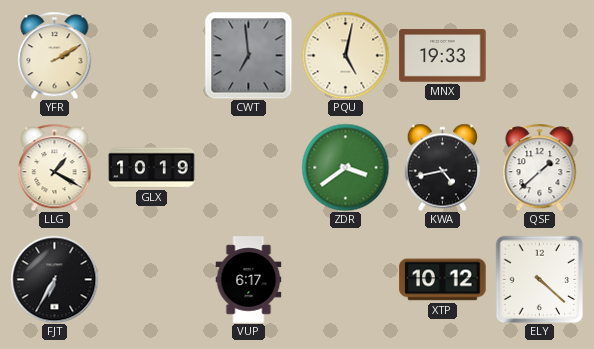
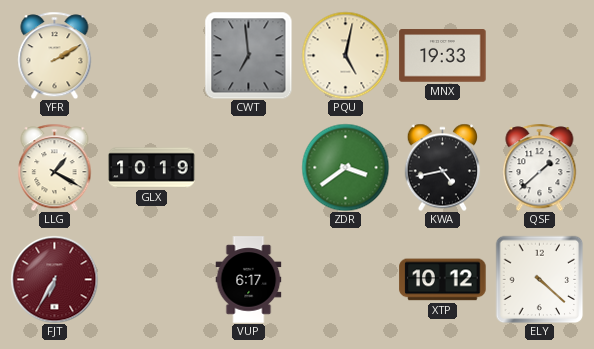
FJT dial: black -> burgundy (54, 279)
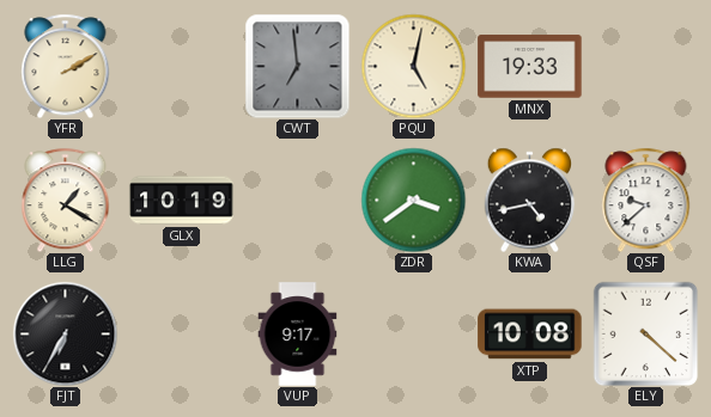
QSF: 1:38 -> 9:38 (646, 200)
FJT dial: burgundy -> black (65, 333)
VUP: 6:17 -> 9:17 (298, 335)
XTP: 10:12 -> 10:08 (530, 335)
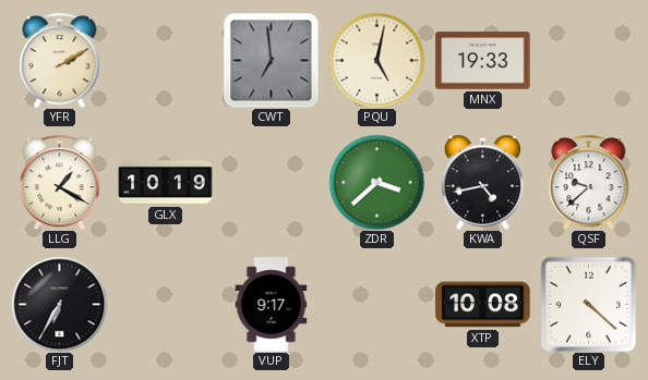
ZDR: 3:39 -> 3:38 (376, 182)
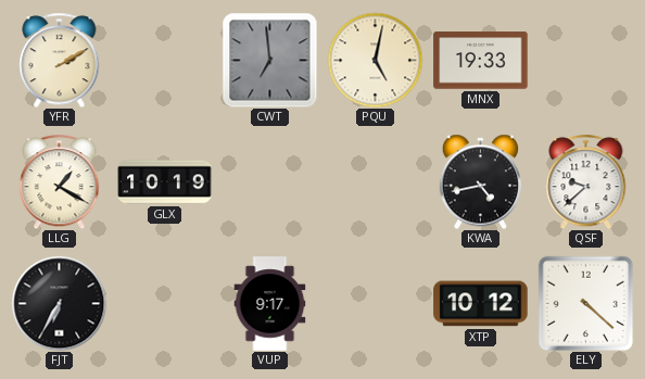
ZDR: 3:38 -> none (376, 182)
XTP: 10:08 -> 10:12 (481, 304)
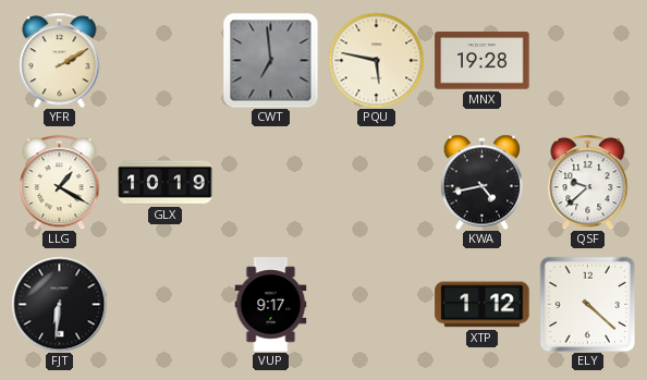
PQU: 5:02 -> 5:47 (376, 60)
MNX: 19:33 -> 19:28 (483, 61)
FJT: 6:35 -> 6:31 (59, 304)
XTP: 10:12 -> 1:12 (483, 305)
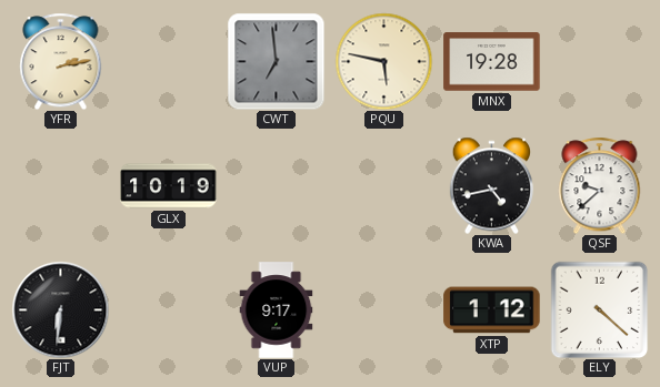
YFR: 2:10 -> 2:13 (61, 61)
LLG: 1:20 -> none (60, 182)
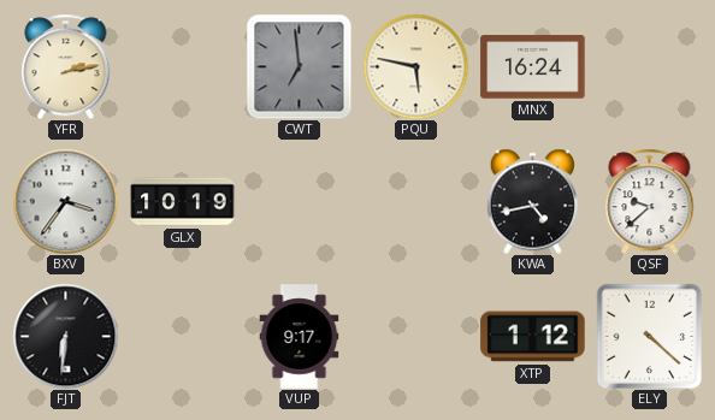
MNX: 19:28 -> 16:24 (533, 67)
BXV: none -> 3:36 (65, 201)
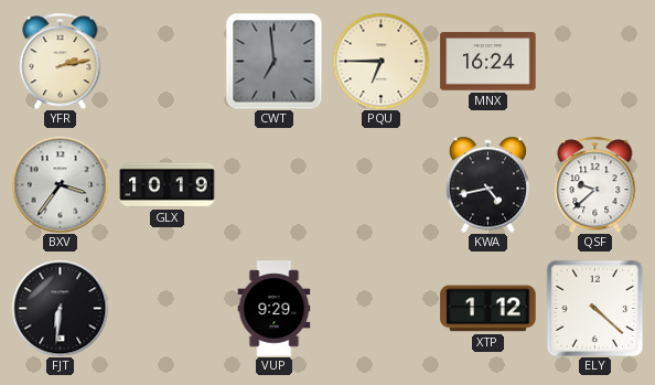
PQU: 5:47 -> 6:45 (380, 61)
VUP: 9:17 -> 9:29 (275, 309)
